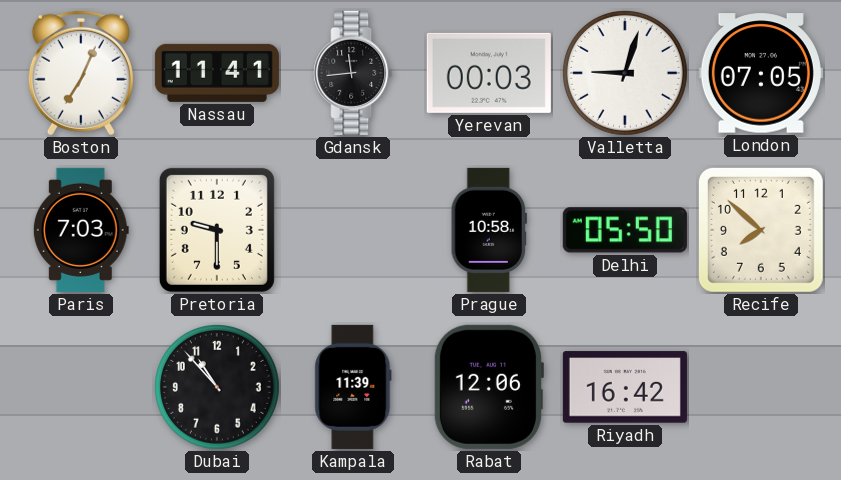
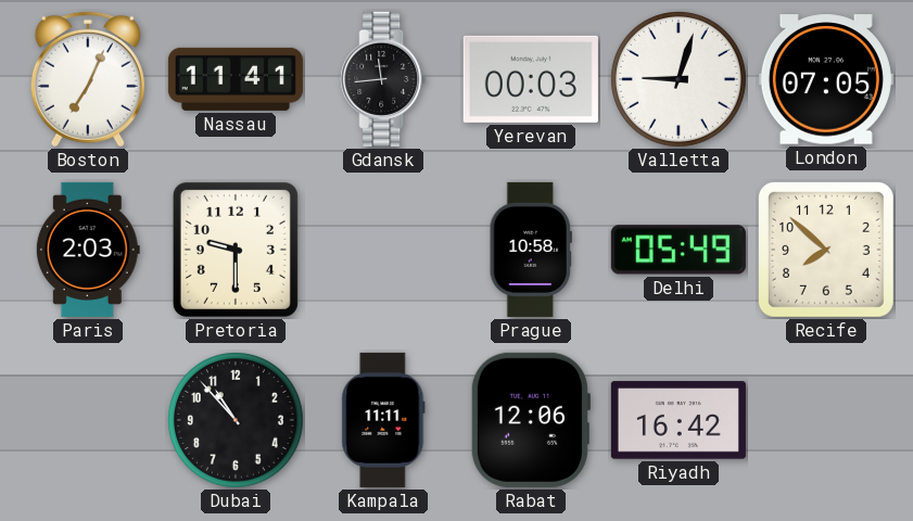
Paris: 7:03 -> 2:03 (88, 250)
Delhi: 05:50 -> 05:49 (679, 250)
Kampala: 11:39 -> 11:11 (383, 420)
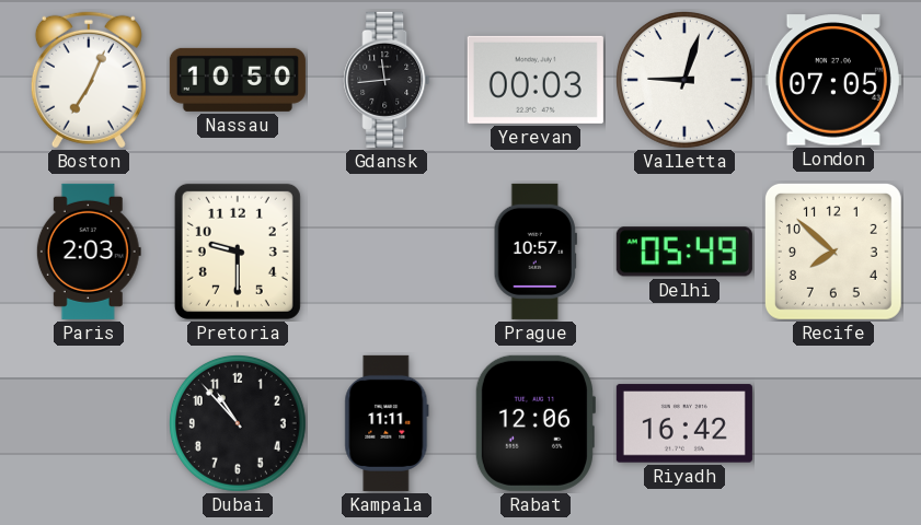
Nassau: 11:41 -> 10:50 (238, 80)
Prague: 10:58 -> 10:57 (536, 252)
